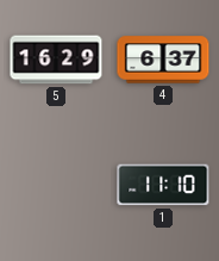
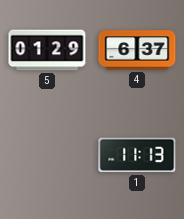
5: 16:29 -> 01:29 (47, 50)
1: 11:10 -> 11:13 (137, 155)
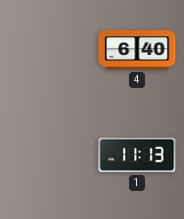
5: 01:29 -> none (47, 50)
4: 6:37 -> 6:40 (137, 50)
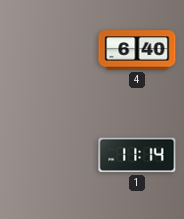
1: 11:13 -> 11:14 (137, 155)
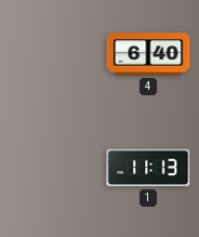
1: 11:14 -> 11:13 (148, 168)
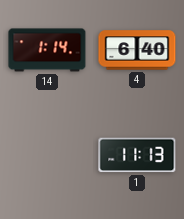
14: none -> 1:14 (47, 50)
